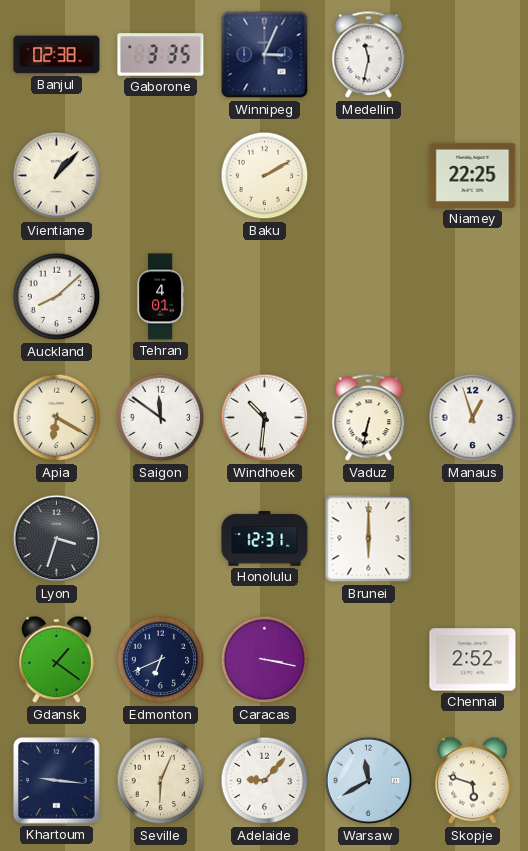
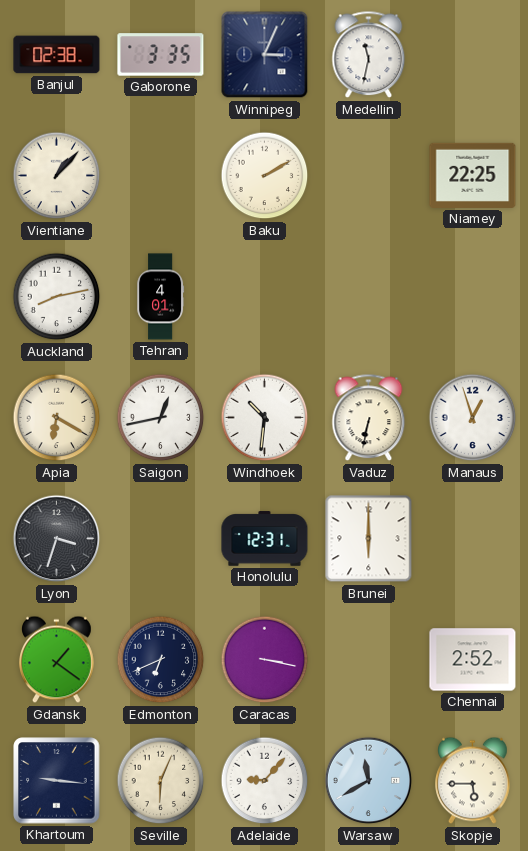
Auckland: 8:08 -> 8:13 (57, 297)
Saigon: 11:51 -> 12:43 (161, 418)
Skopje: 5:48 -> 5:45 (473, 781)
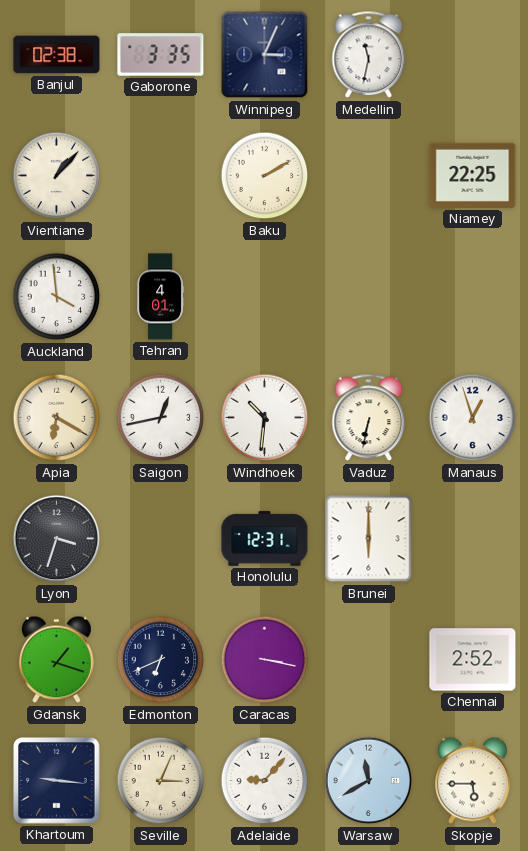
Auckland: 8:13 -> 3:59 (57, 297)
Gdansk: 1:21 -> 1:18 (57, 660)
Seville: 6:04 -> 3:04 (161, 781)
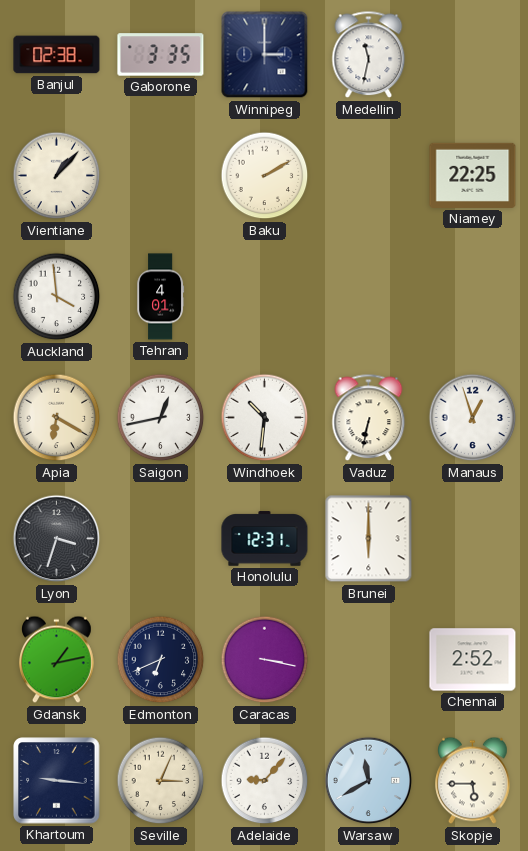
Winnipeg: 3:04 -> 3:00 (265, 55)
Gdansk: 1:18 -> 1:13 (57, 660)
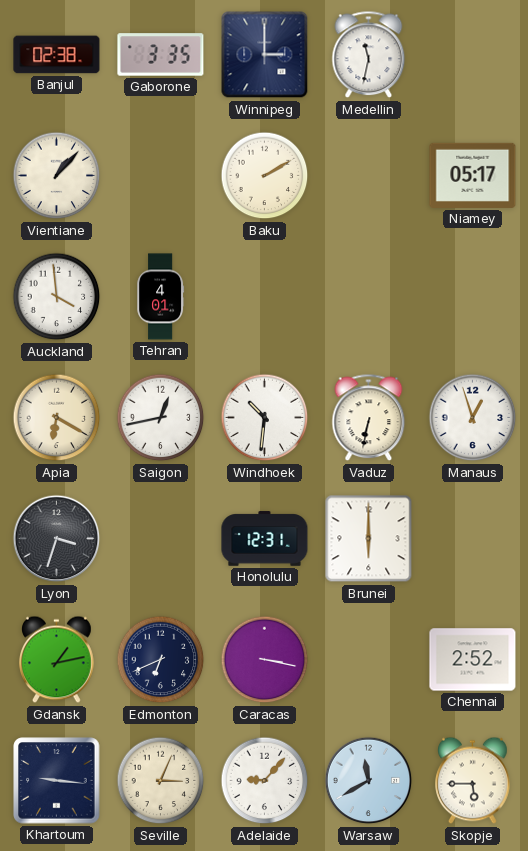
Niamey: 22:25 -> 05:17 (473, 175)
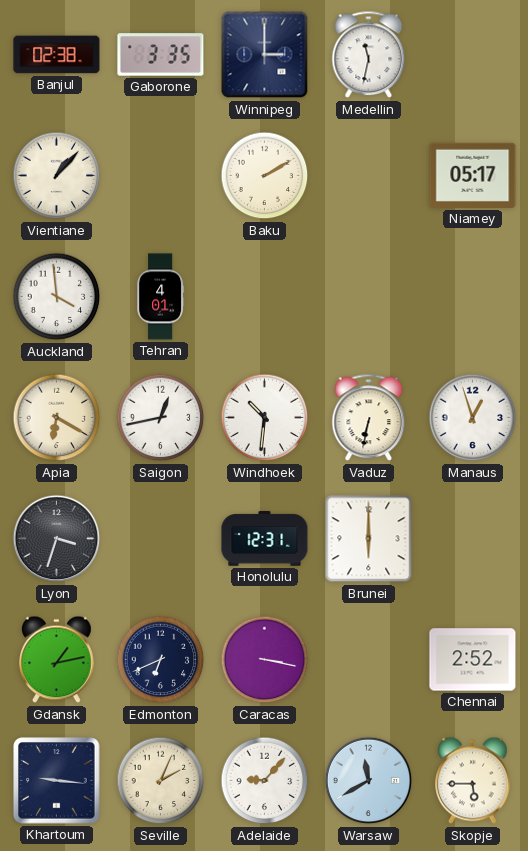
Seville: 3:04 -> 2:04 (161, 781)
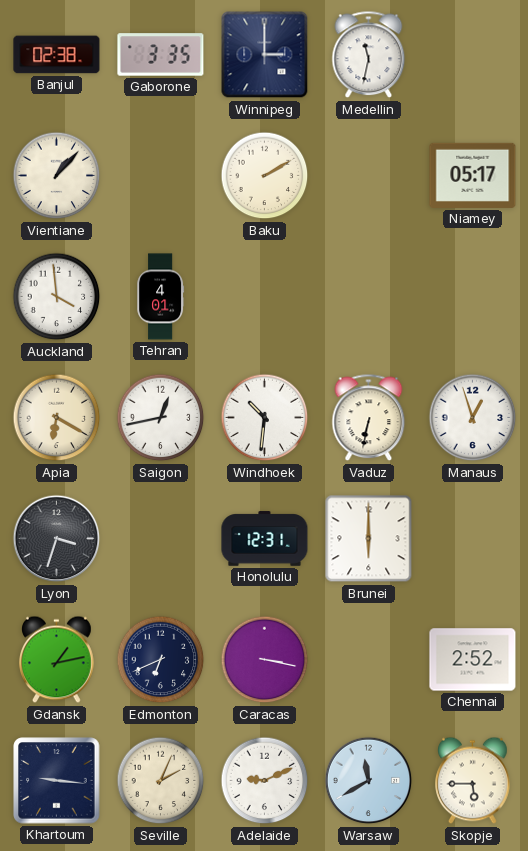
Adelaide: 9:07 -> 9:11 (265, 781)
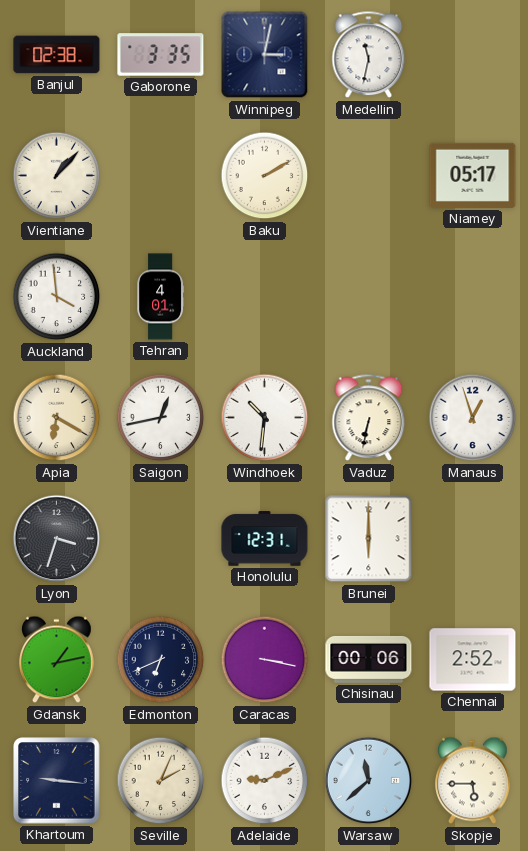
Winnipeg: 3:00 -> 3:02 (265, 55)
Chisinau: none -> 00:06 (369, 659)
Warsaw: 11:40 -> 11:38 (369, 781)
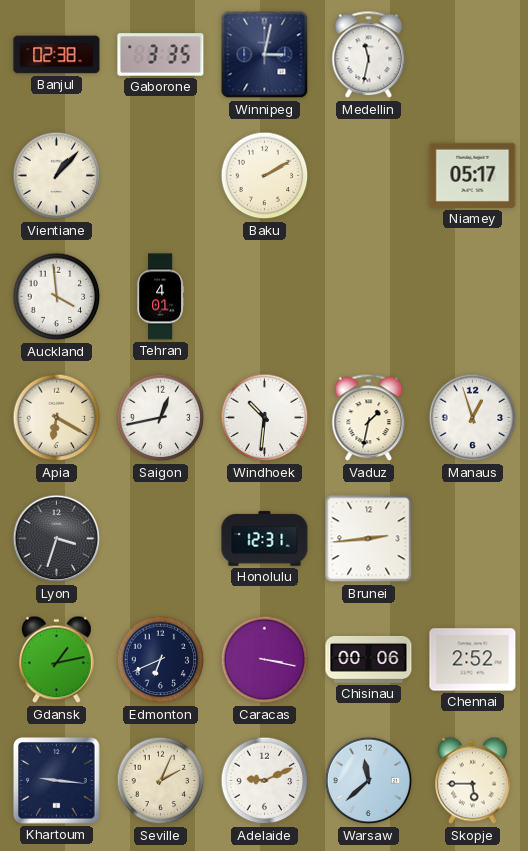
Vaduz: 6:32 -> 1:32 (369, 418)
Brunei: 6:00 -> 2:44 (369, 539)
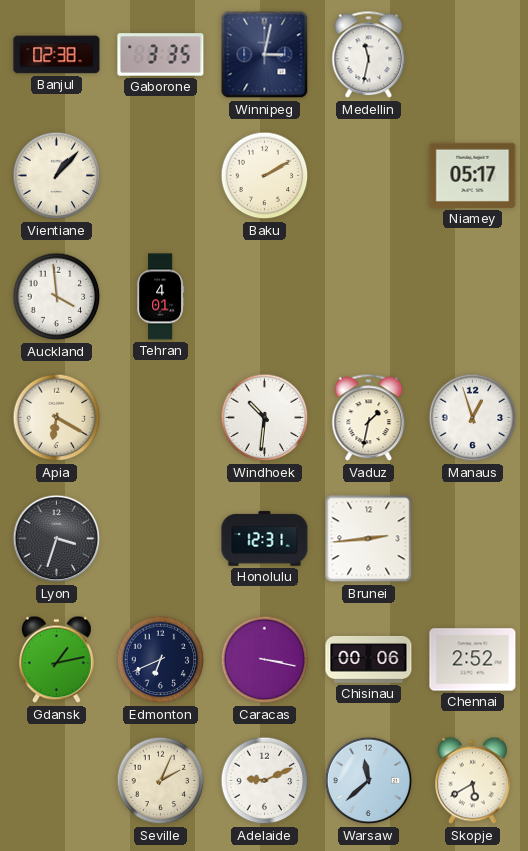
Saigon: 12:43 -> none (161, 418)
Khartoum: 9:16 -> none (57, 781)
Skopje: 5:45 -> 5:40 (473, 781)
